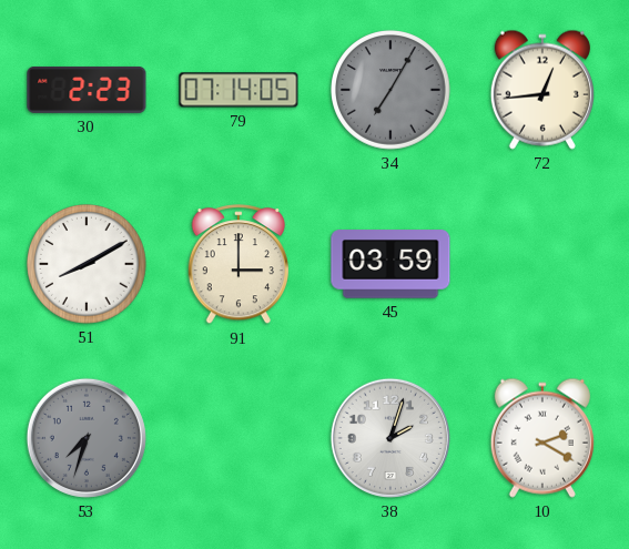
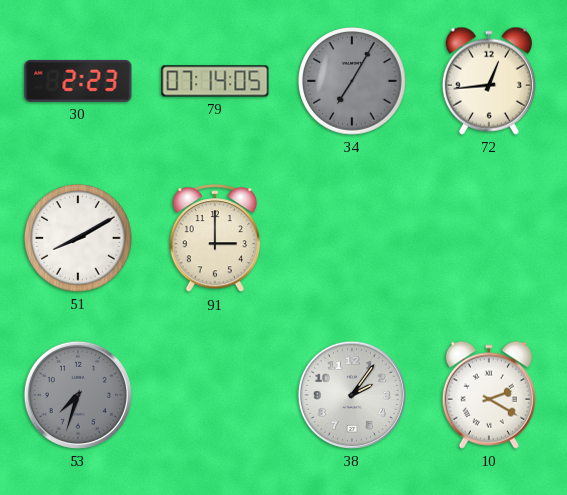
45: 03:59 -> none (390, 264)
38: 2:03 -> 2:06 (352, 395)
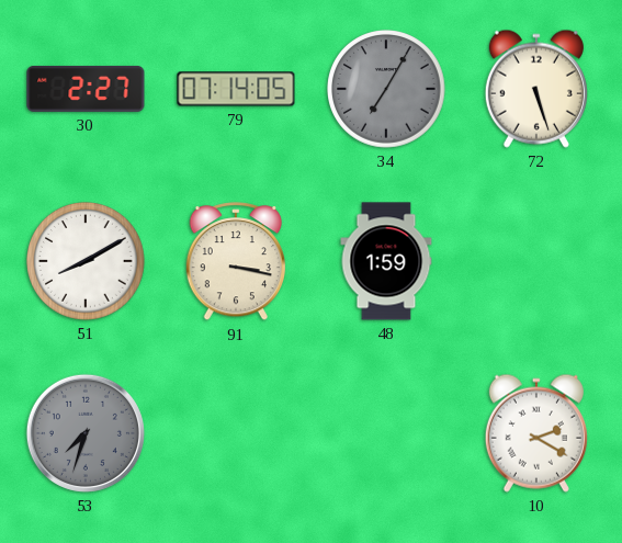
30: 2:23 -> 2:27 (86, 89)
72: 12:44 -> 5:27 (536, 89)
91: 3:00 -> 3:17 (235, 262)
48: none -> 1:59 (386, 261)
38: 2:06 -> none (352, 395)
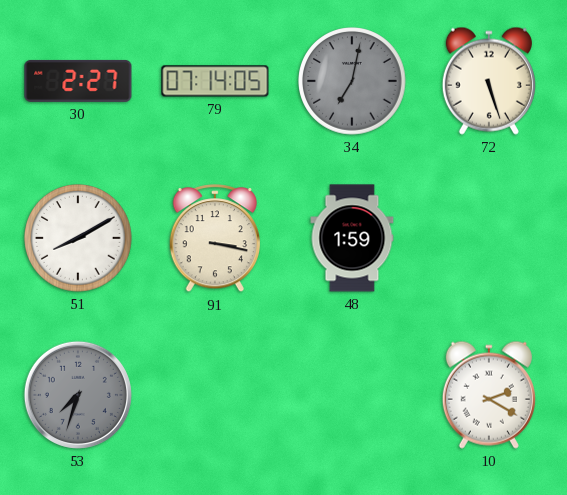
34: 7:05 -> 7:02 (353, 82)
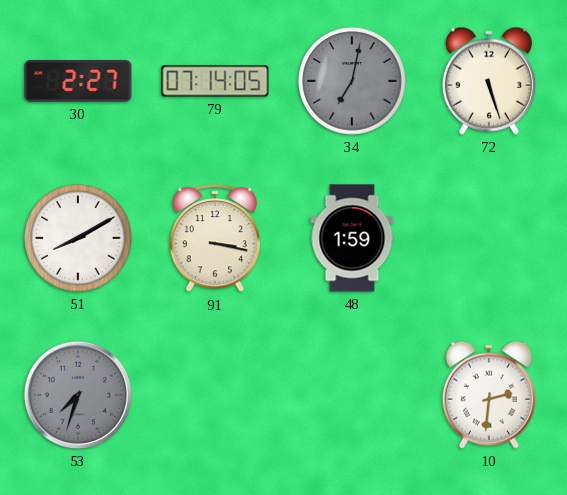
10: 2:20 -> 2:31 (489, 395)
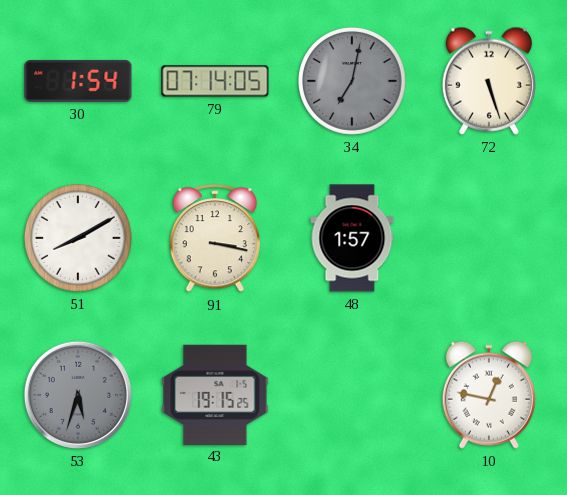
30: 2:27 -> 1:54 (78, 81)
48: 1:59 -> 1:57 (352, 238)
53: 7:33 -> 5:33 (78, 395)
43: none -> 19:15 (215, 394)
10: 2:31 -> 12:47 (489, 395)
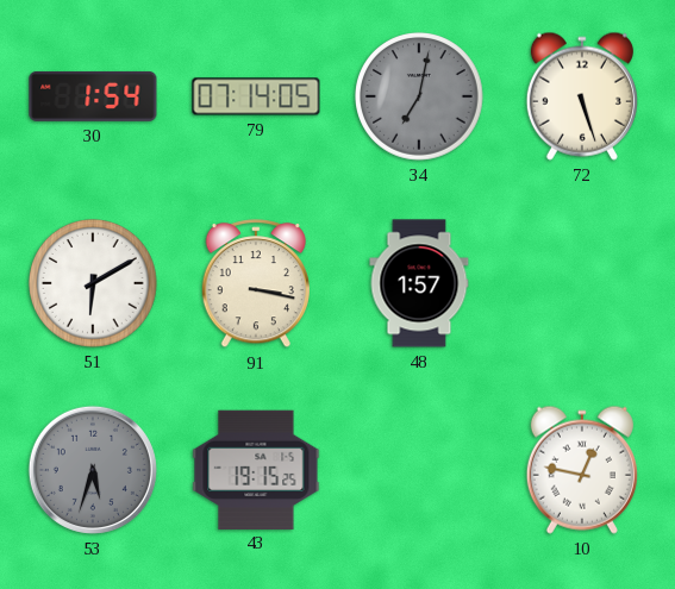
51: 8:10 -> 6:10 (94, 284)
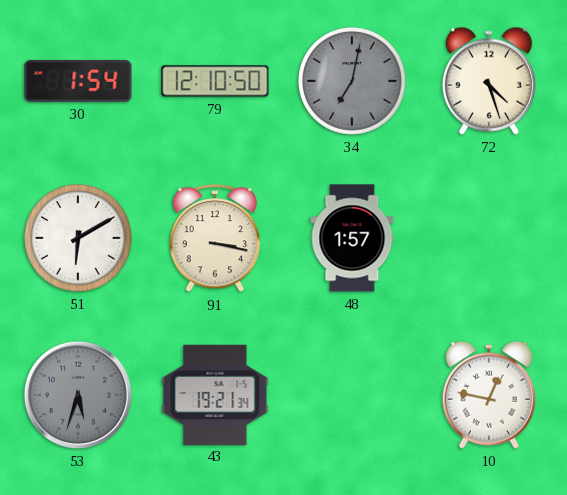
79: 07:14 -> 12:10 (215, 81)
72: 5:27 -> 4:27 (489, 81)
43: 19:15 -> 19:21 (215, 394)
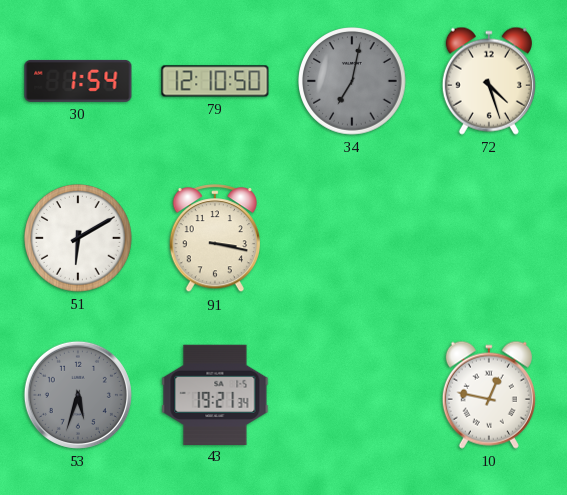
48: 1:57 -> none (352, 238)
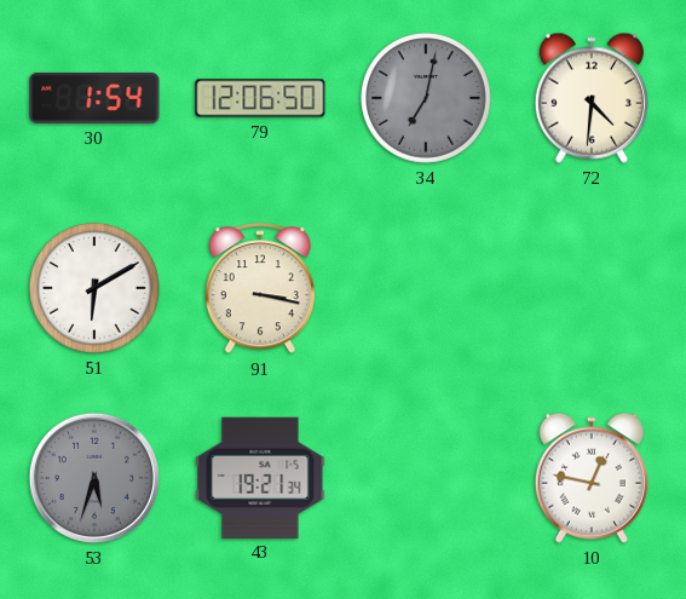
79: 12:10 -> 12:06 (260, 98)
72: 4:27 -> 4:31 (592, 98)
